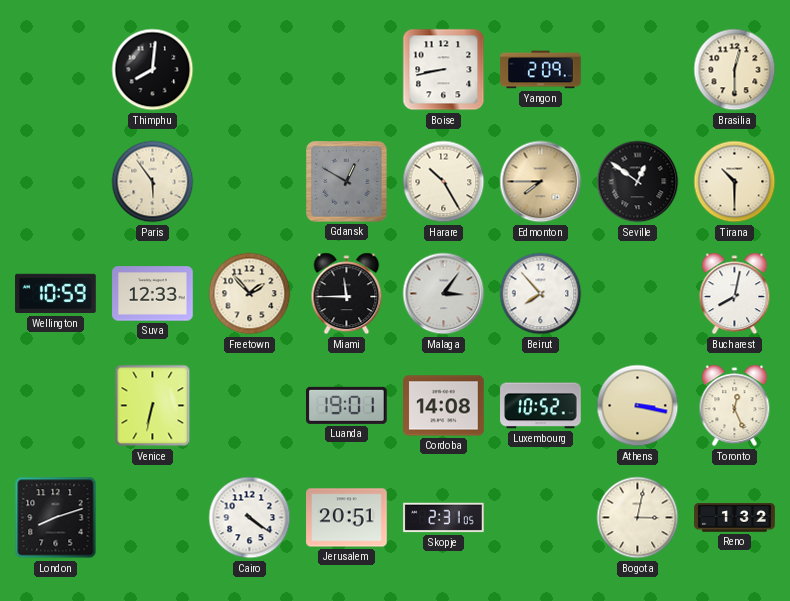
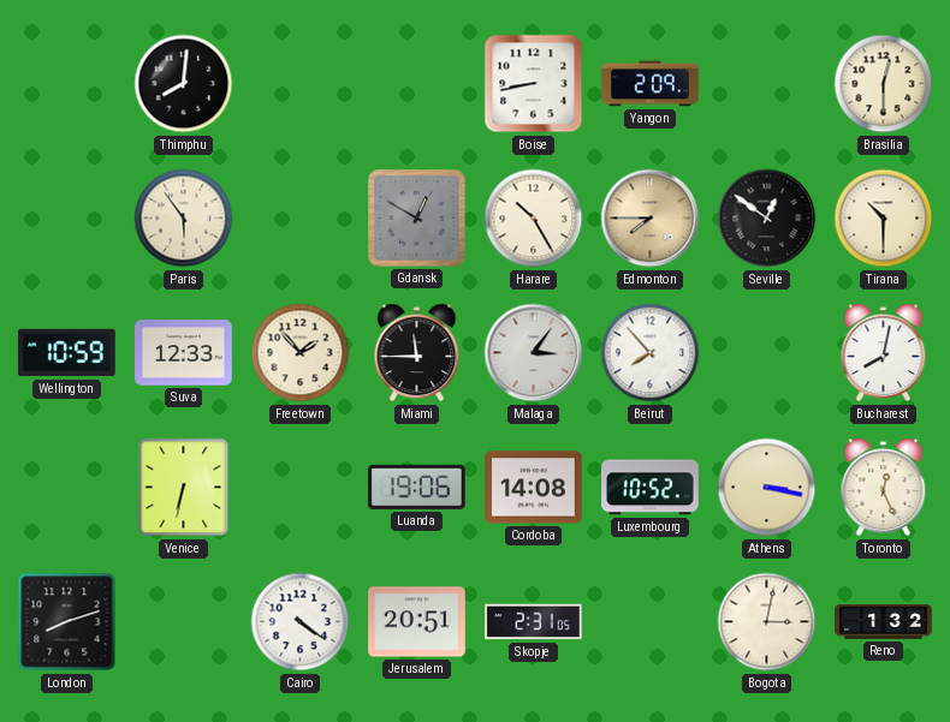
Luanda: 19:01 -> 19:06 (417, 487)
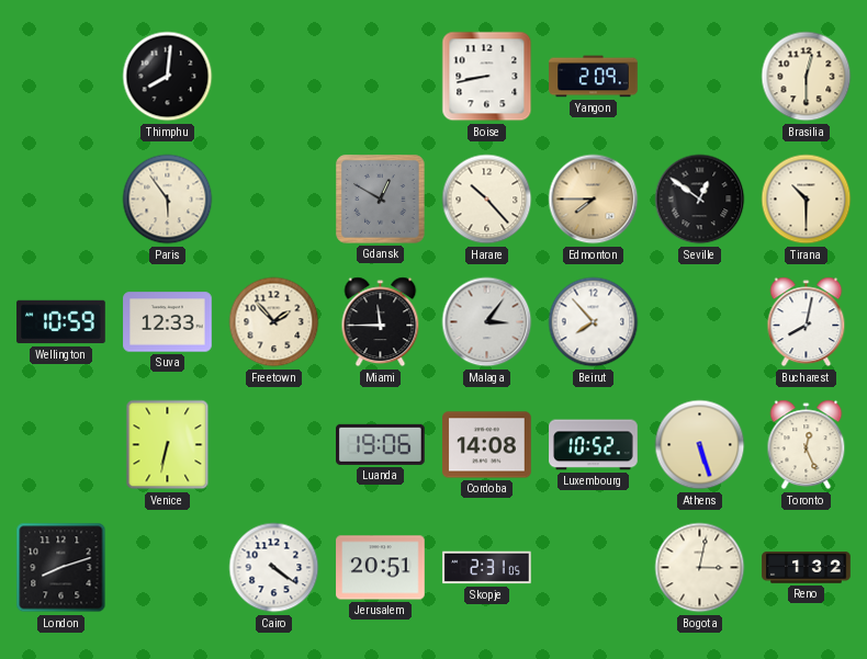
Harare: 10:25 -> 10:23 (487, 200)
Athens: 3:17 -> 5:27 (700, 445)
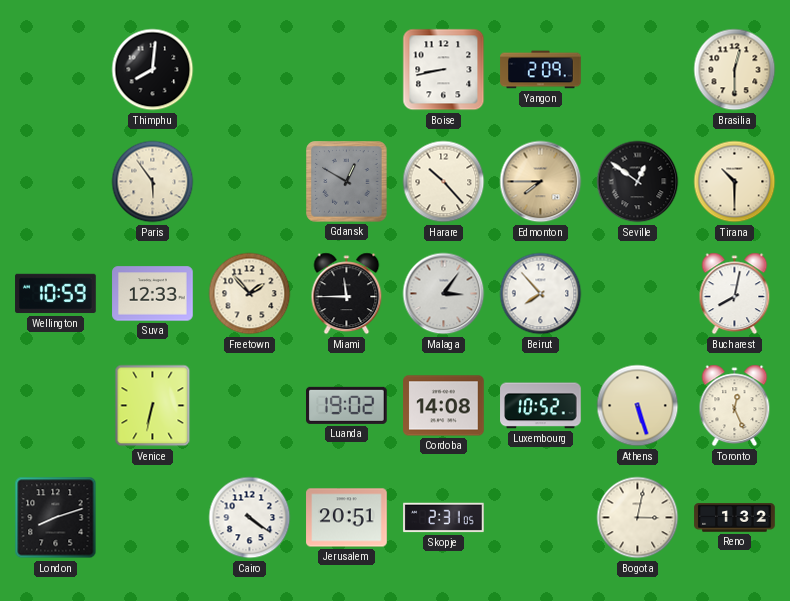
Luanda: 19:06 -> 19:02 (347, 405)
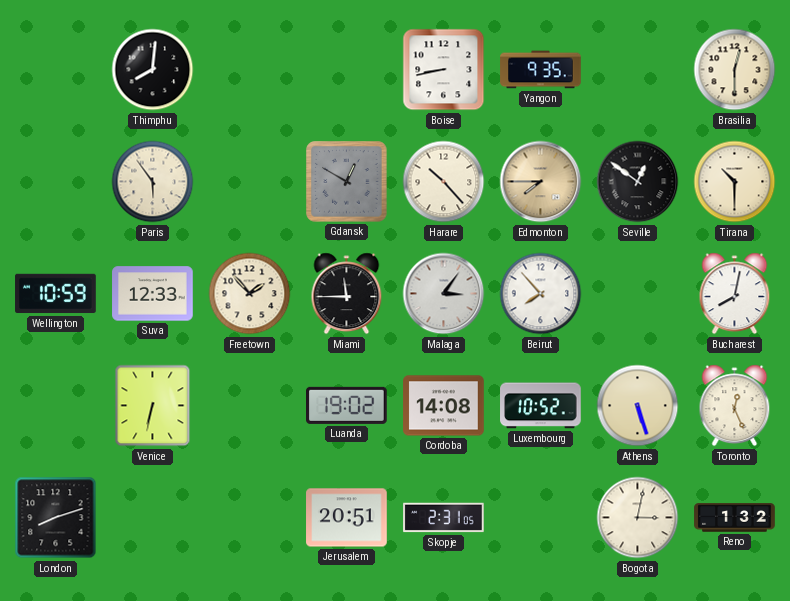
Yangon: 2:09 -> 9:35 (541, 70)
Cairo: 4:21 -> none (250, 518)
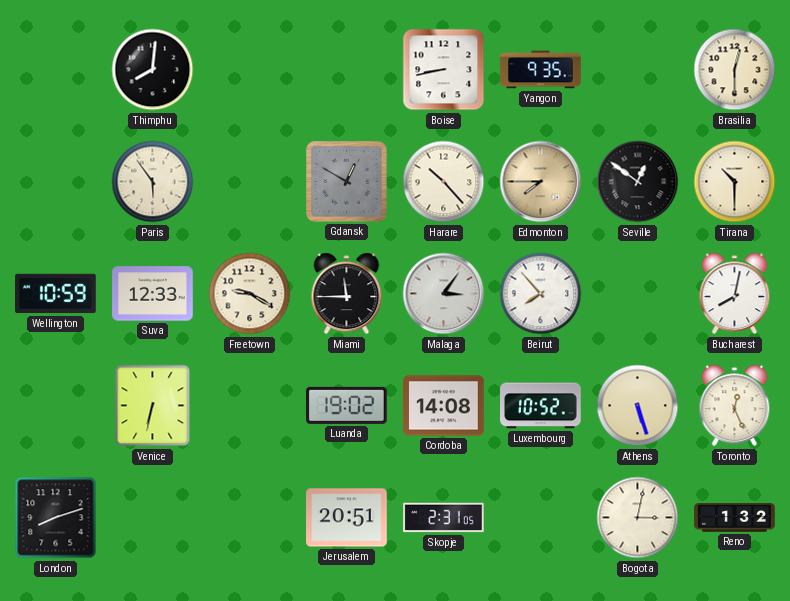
Freetown: 1:53 -> 9:20 (250, 294)
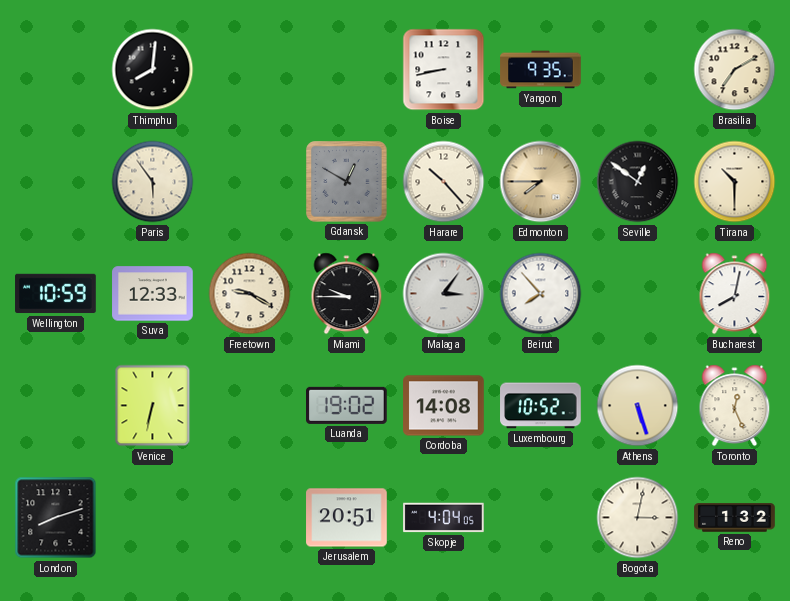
Brasilia: 12:30 -> 7:10 (735, 70)
Miami: 11:45 -> 9:45 (347, 294)
Skopje: 2:31 -> 4:04 (444, 518)
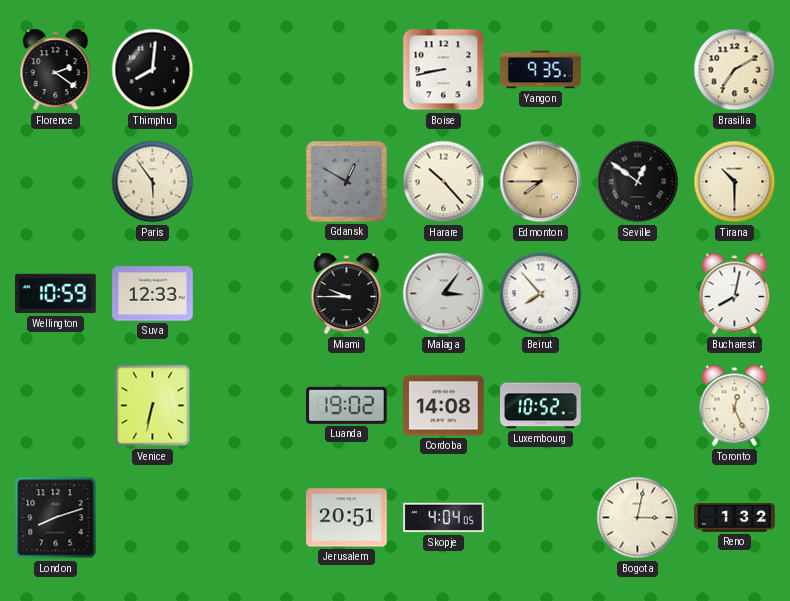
Florence: none -> 2:21 (56, 70)
Freetown: 9:20 -> none (250, 294)
Athens: 5:27 -> none (638, 406)
